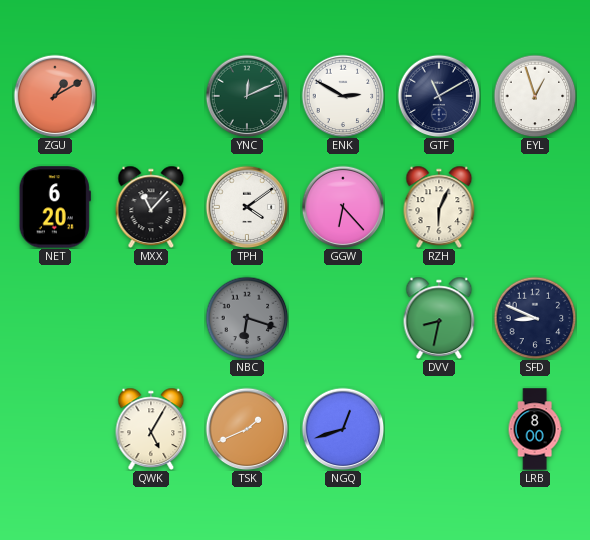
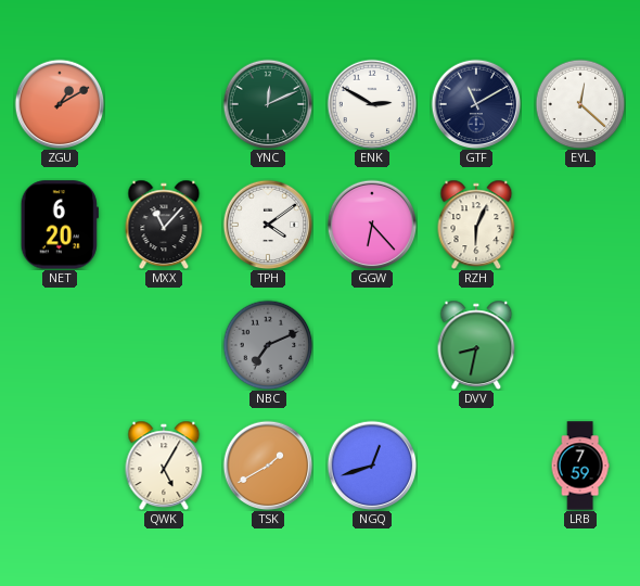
EYL: 12:57 -> 12:22 (580, 104)
NBC: 6:18 -> 7:11 (268, 345)
SFD: 8:49 -> none (535, 318)
TSK: 1:41 -> 1:40 (268, 466)
LRB: 8:00 -> 7:59 (580, 466)
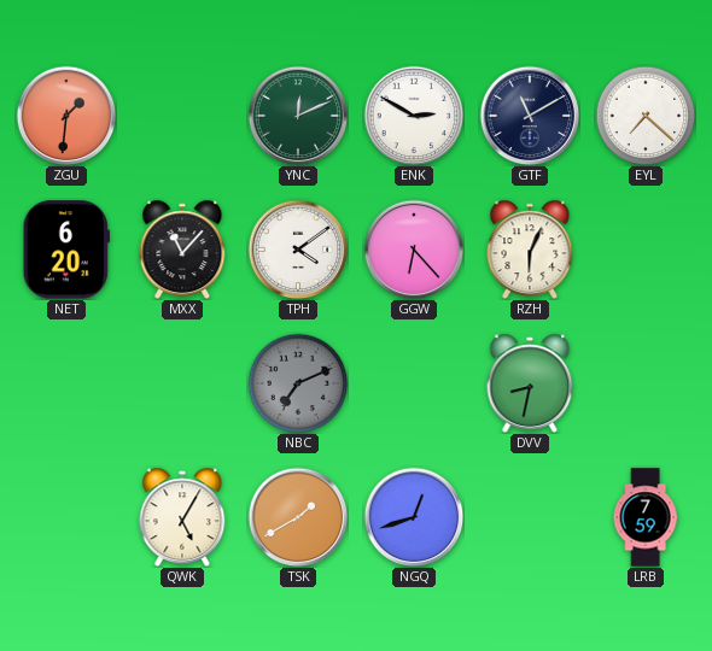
ZGU: 1:10 -> 1:31 (66, 116)
EYL: 12:22 -> 7:22 (646, 116)
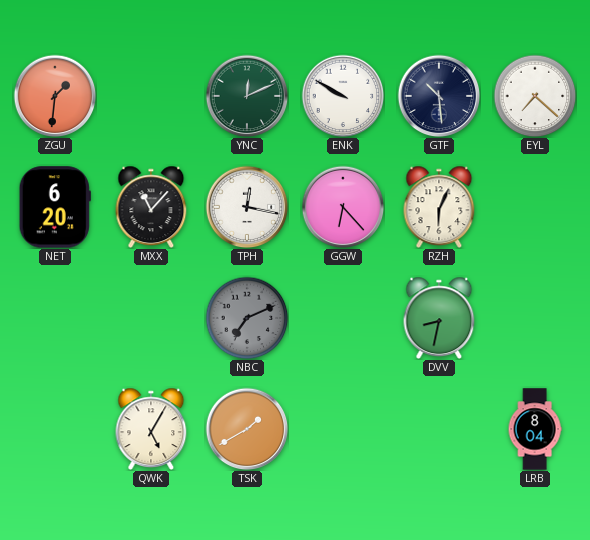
ENK: 2:50 -> 9:50 (343, 96)
GTF: 11:10 -> 10:29 (439, 96)
TPH: 4:09 -> 12:17 (247, 207)
NGQ: 12:42 -> none (414, 517)
LRB: 7:59 -> 8:04 (535, 429)
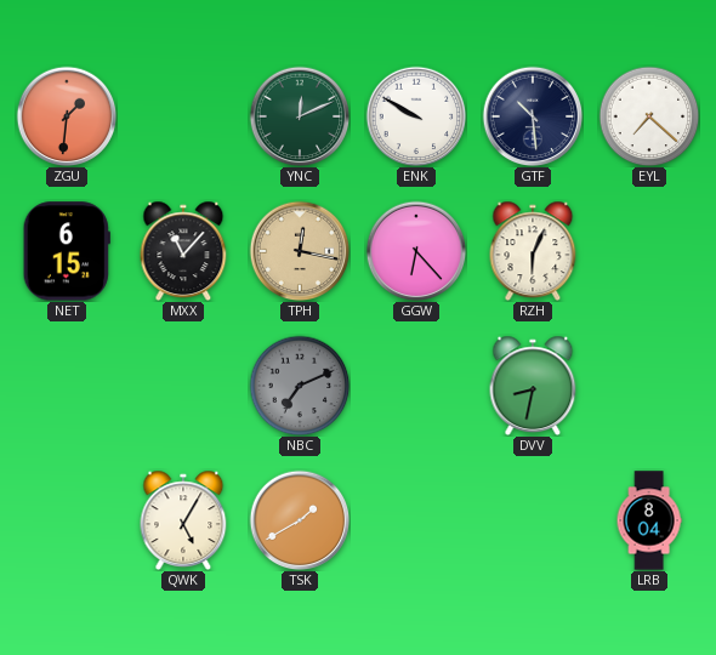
NET: 6:20 -> 6:15 (67, 251)
TPH dial: white -> champagne (300, 251)
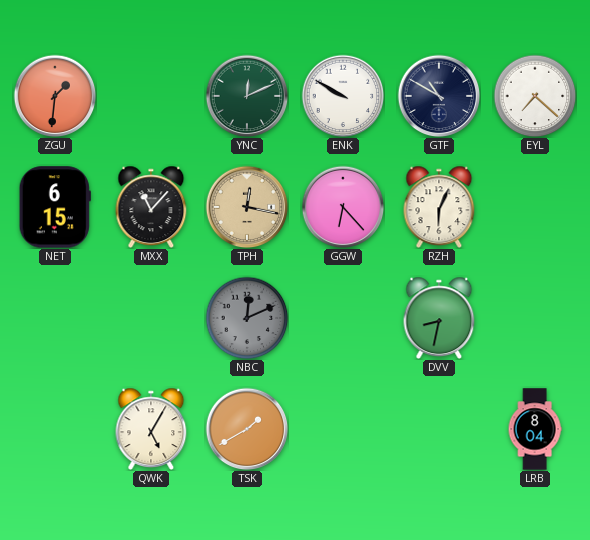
GTF: 10:29 -> 10:50 (439, 96)
NBC: 7:11 -> 12:11 (247, 318)
